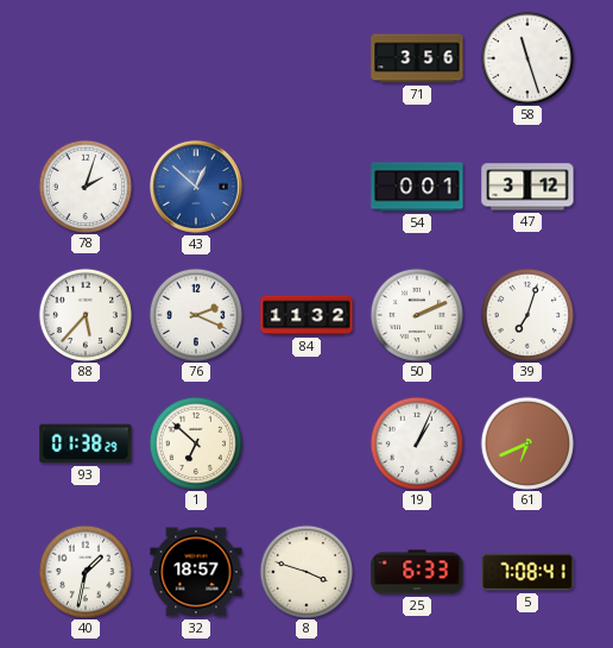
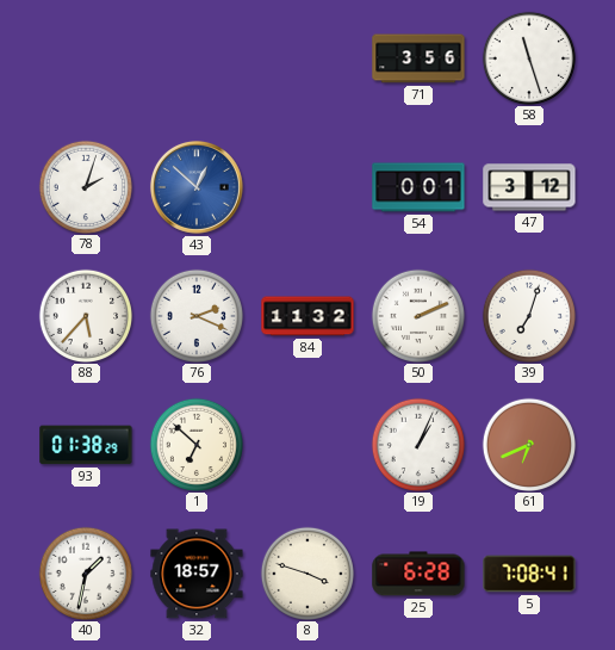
25: 6:33 -> 6:28 (418, 574)
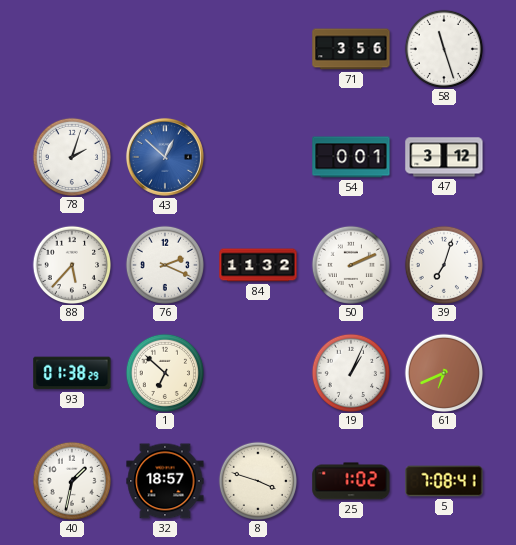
25: 6:28 -> 1:02 (351, 481)
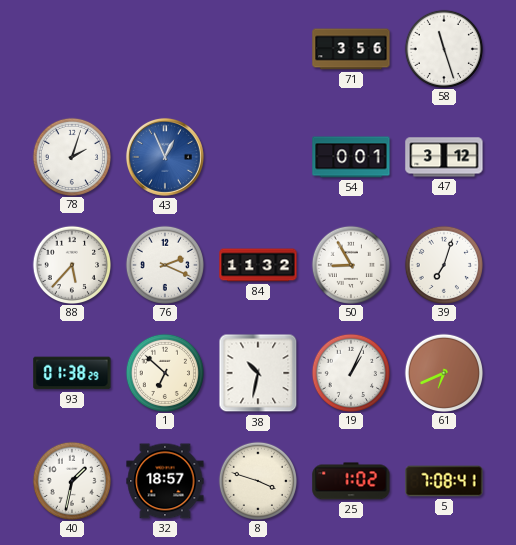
43: 12:52 -> 12:56 (165, 157)
50: 2:11 -> 8:55 (350, 264)
38: none -> 10:32 (258, 373)
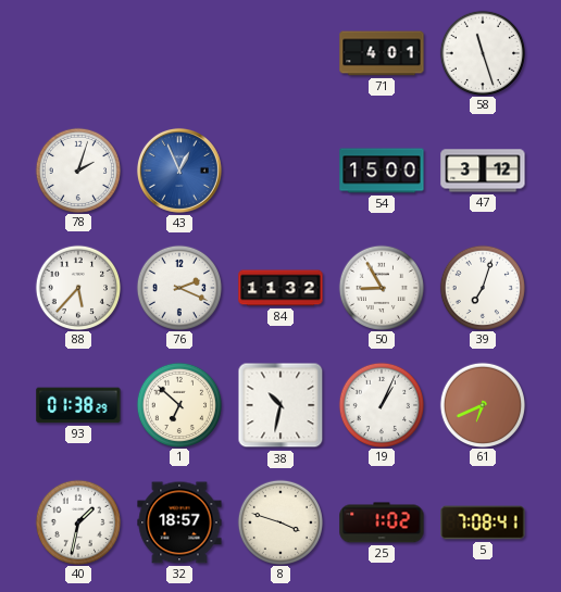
71: 3:56 -> 4:01 (382, 53)
54: 0:01 -> 15:00 (382, 171)
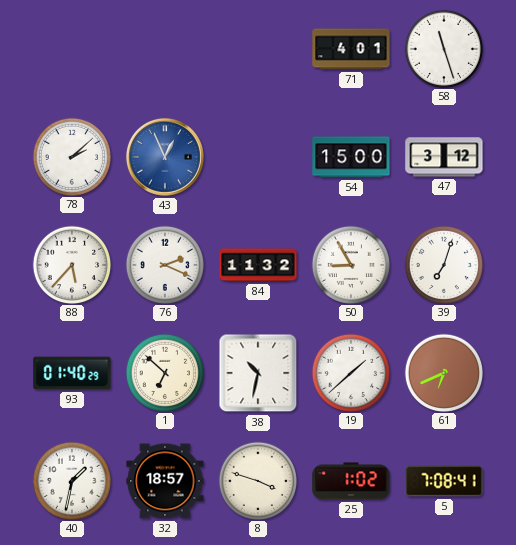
78: 2:03 -> 2:08 (71, 156)
93: 01:38 -> 01:40 (72, 373)
19: 1:04 -> 1:38 (350, 372)
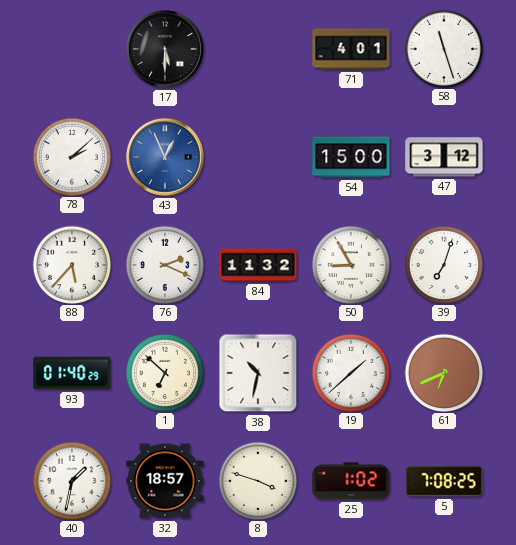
17: none -> 5:30 (165, 49)
5: 7:08:41 -> 7:08:25 (444, 481)
